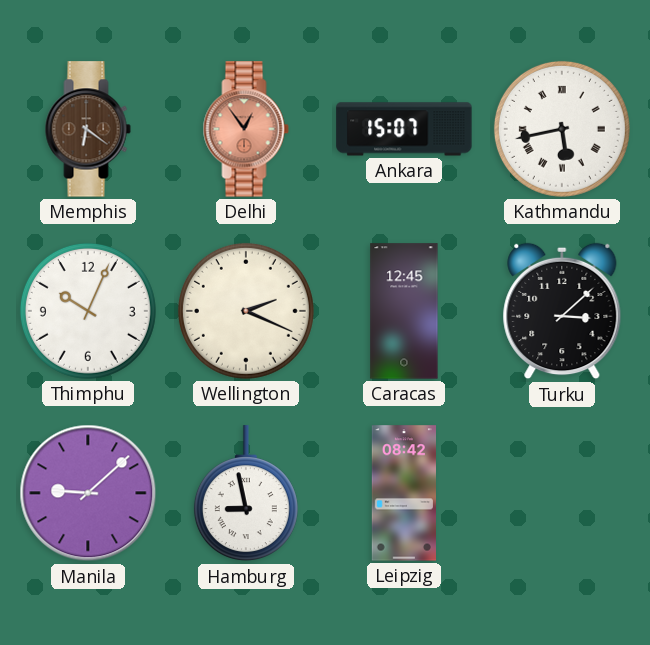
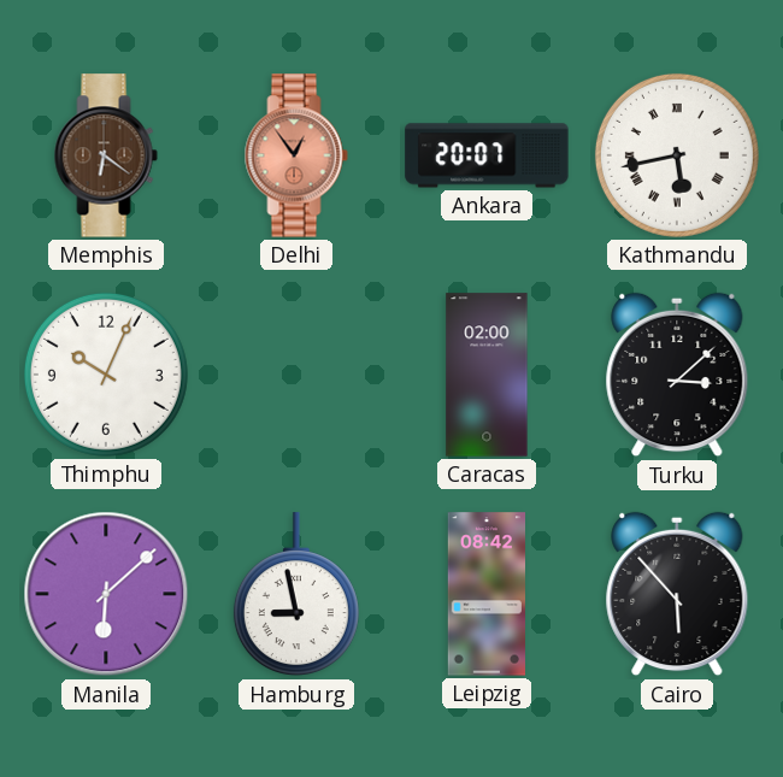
Ankara: 15:07 -> 20:07 (487, 155)
Wellington: 2:19 -> none (246, 311)
Caracas: 12:45 -> 02:00 (487, 375)
Manila: 9:08 -> 6:08 (106, 594)
Cairo: none -> 5:53 (677, 594)
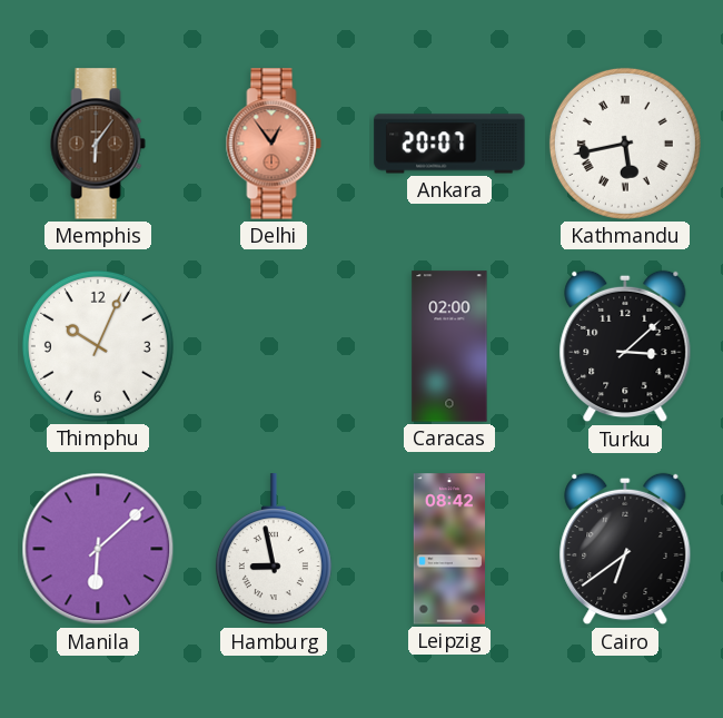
Memphis: 6:21 -> 6:06 (98, 144)
Cairo: 5:53 -> 6:39 (625, 549)
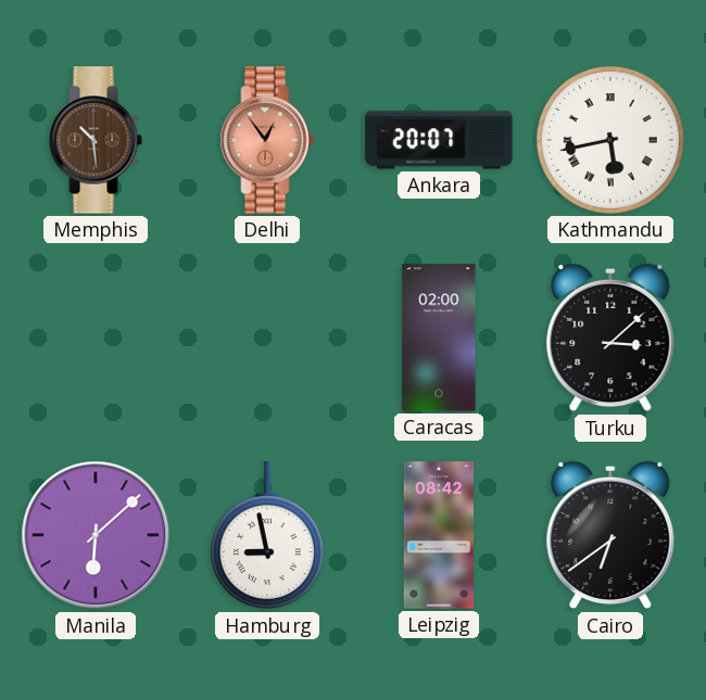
Memphis: 6:06 -> 10:29 (96, 140)
Thimphu: 10:04 -> none (98, 346)
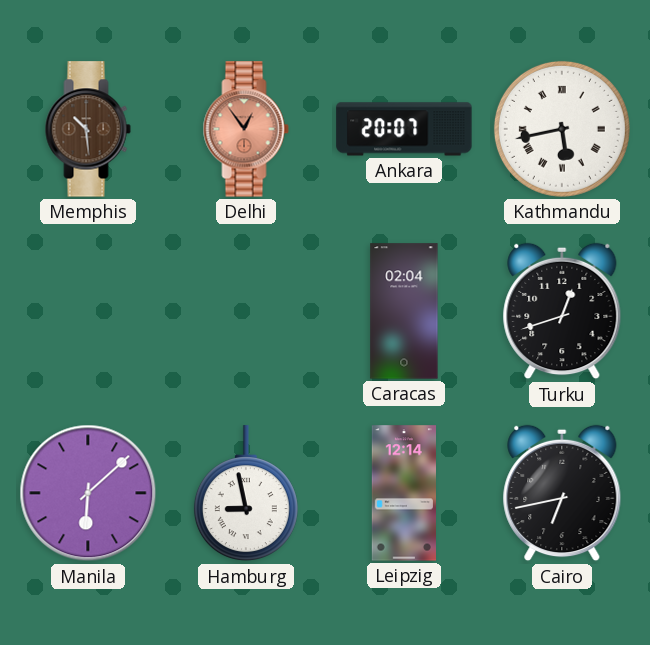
Caracas: 02:00 -> 02:04 (404, 311)
Turku: 3:08 -> 12:42 (562, 311)
Leipzig: 08:42 -> 12:14 (403, 493)
Cairo: 6:39 -> 6:43 (562, 493)
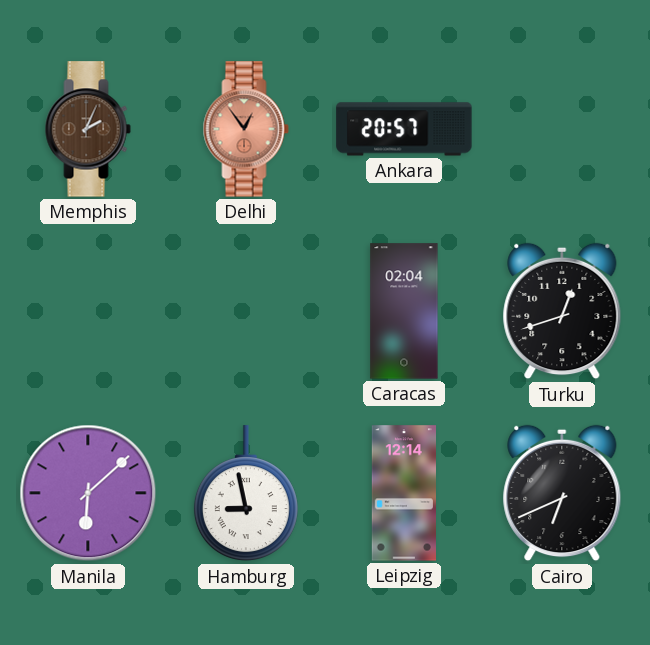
Memphis: 10:29 -> 2:04 (88, 129)
Ankara: 20:07 -> 20:57 (404, 129)
Kathmandu: 5:43 -> none (562, 129)
Cairo: 6:43 -> 6:41 (562, 493)
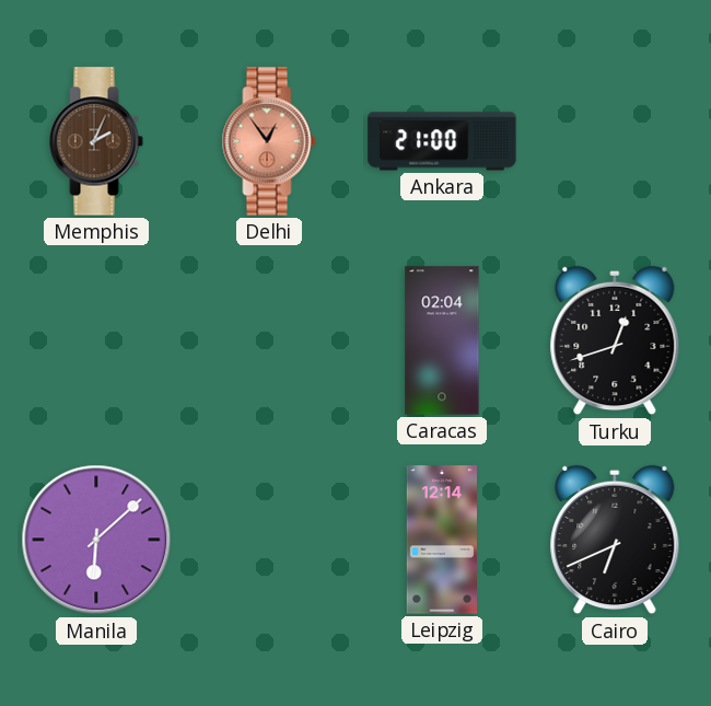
Ankara: 20:57 -> 21:00 (442, 141)
Hamburg: 8:58 -> none (246, 494)
